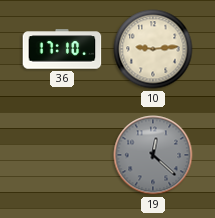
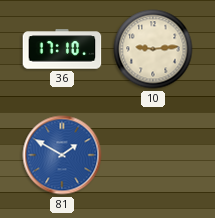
81: none -> 1:50 (62, 155)
19: 12:22 -> none (153, 155)
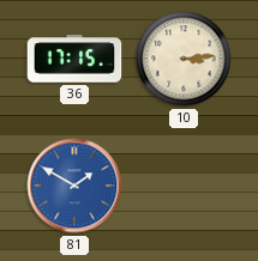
36: 17:10 -> 17:15 (74, 59)
10: 9:14 -> 3:14 (184, 59)
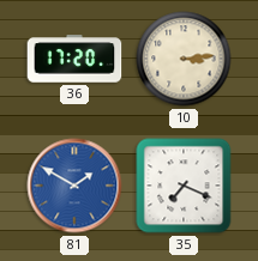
36: 17:15 -> 17:20 (74, 59)
35: none -> 7:19 (184, 186)
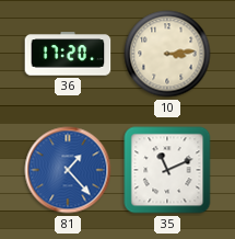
81: 1:50 -> 1:23 (68, 170)
35: 7:19 -> 11:11 (167, 170)
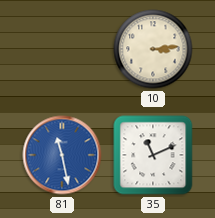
36: 17:20 -> none (68, 54)
81: 1:23 -> 11:28 (62, 155)
